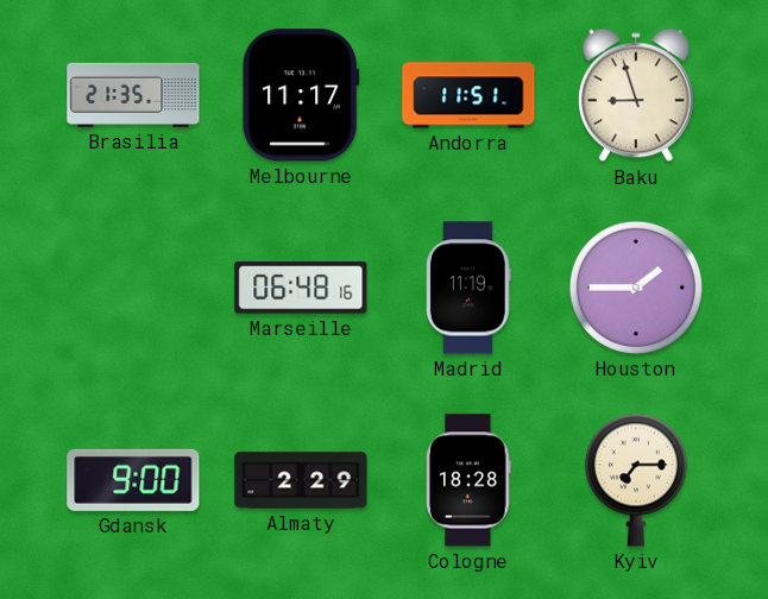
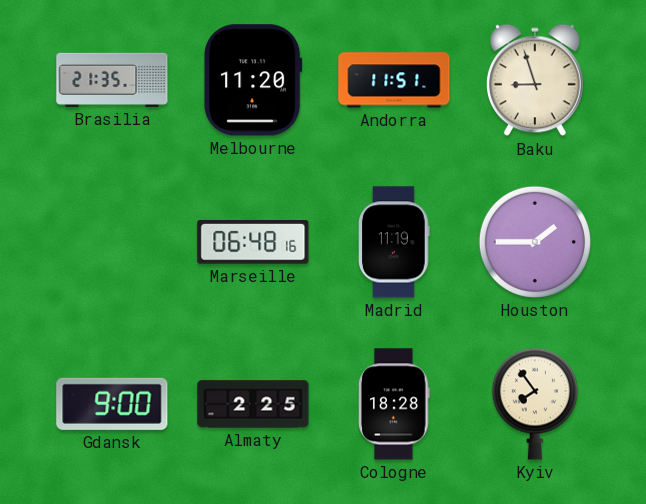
Melbourne: 11:17 -> 11:20 (253, 80)
Almaty: 2:29 -> 2:25 (253, 404)
Kyiv: 7:15 -> 7:54 (535, 404)
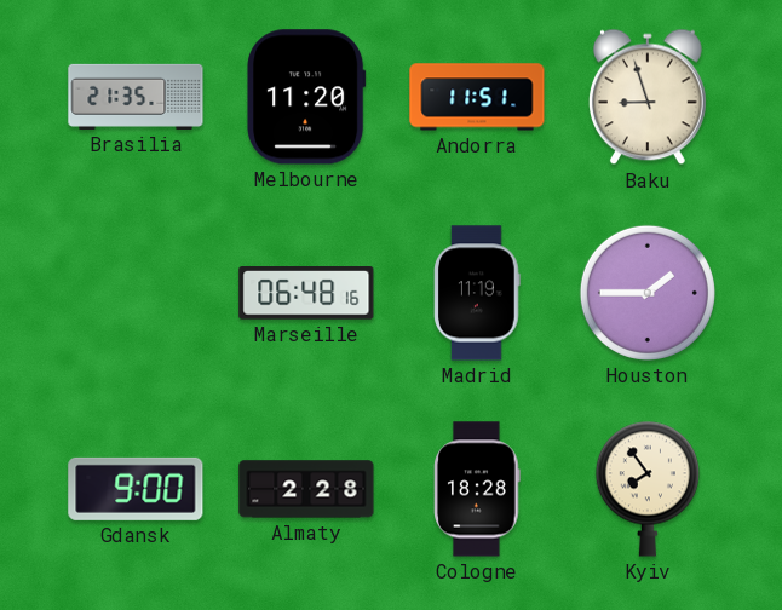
Almaty: 2:25 -> 2:28 (306, 489)
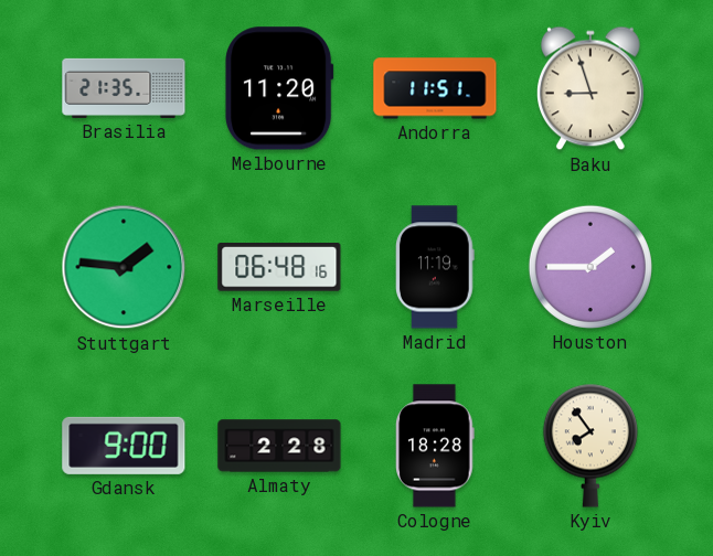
Stuttgart: none -> 1:46 (124, 267)
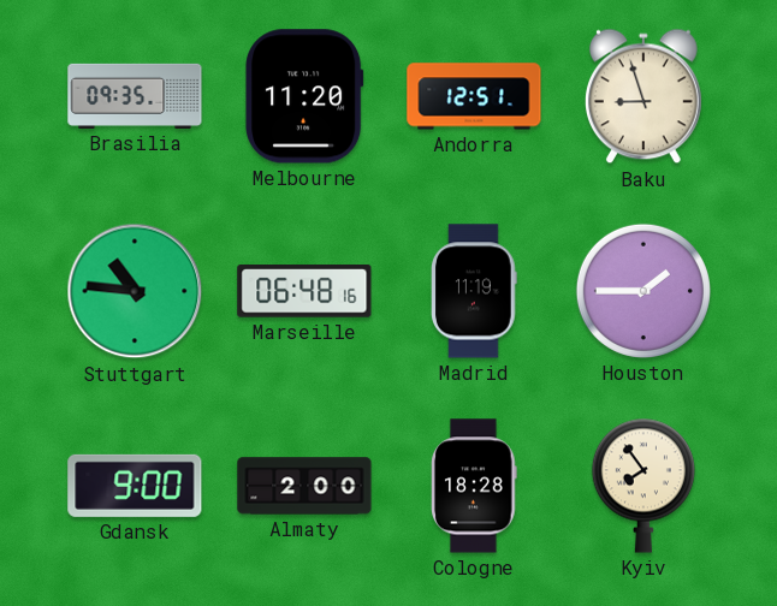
Brasilia: 21:35 -> 09:35 (135, 96)
Andorra: 11:51 -> 12:51 (474, 96)
Stuttgart: 1:46 -> 10:46 (135, 291)
Almaty: 2:28 -> 2:00 (304, 486)
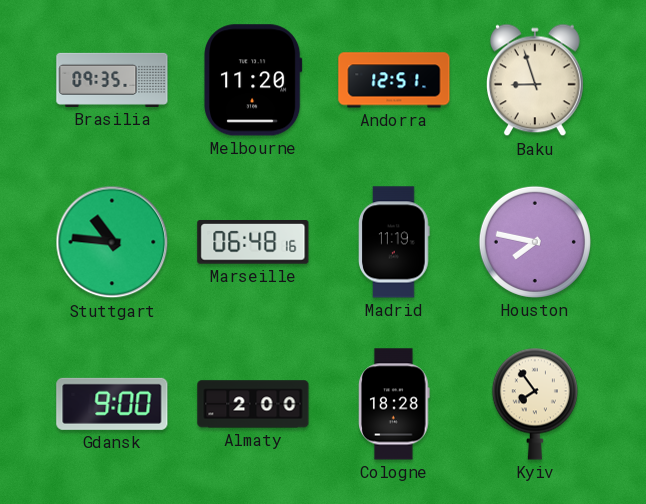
Houston: 1:45 -> 7:47 (535, 242)
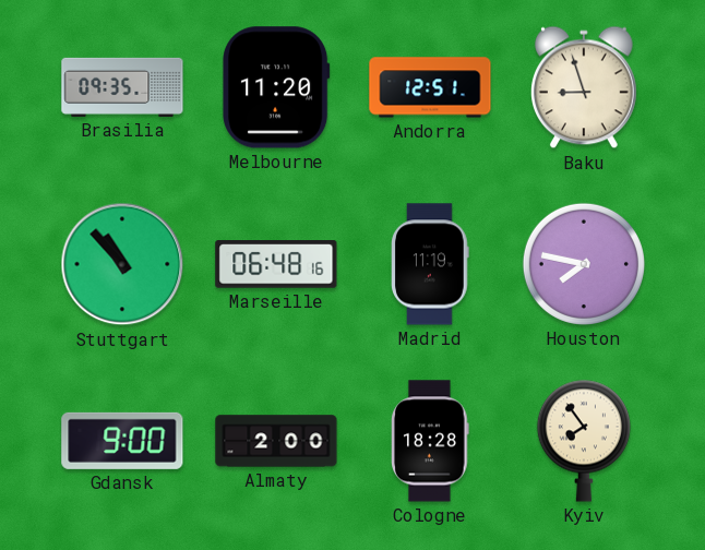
Stuttgart: 10:46 -> 10:53 (122, 264)
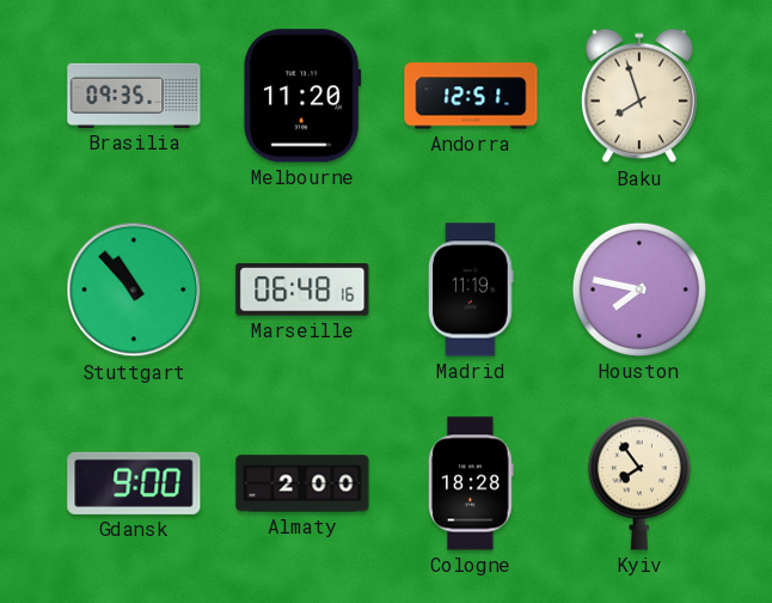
Baku: 8:57 -> 7:57 (639, 96)
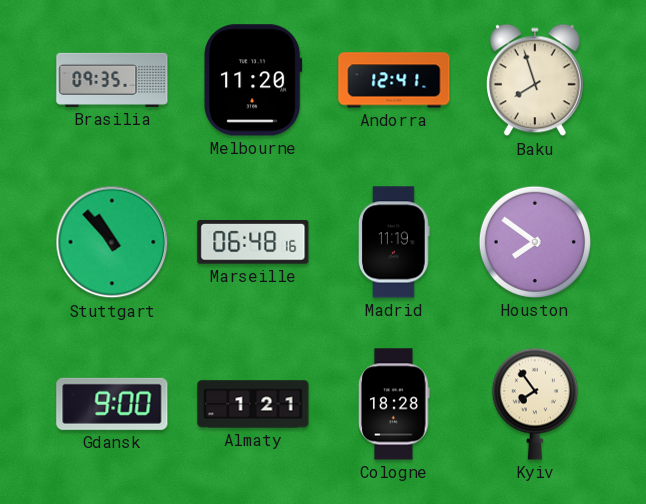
Andorra: 12:51 -> 12:41 (394, 80)
Houston: 7:47 -> 7:51 (535, 242)
Almaty: 2:00 -> 1:21 (253, 404)
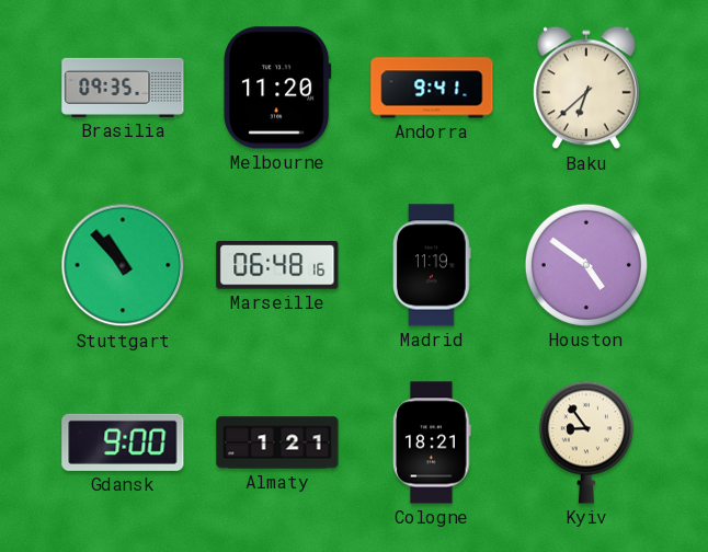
Andorra: 12:41 -> 9:41 (432, 88)
Baku: 7:57 -> 6:38 (586, 88)
Houston: 7:51 -> 4:51 (586, 265)
Cologne: 18:28 -> 18:21 (432, 442)
Kyiv: 7:54 -> 8:54 (586, 442)
